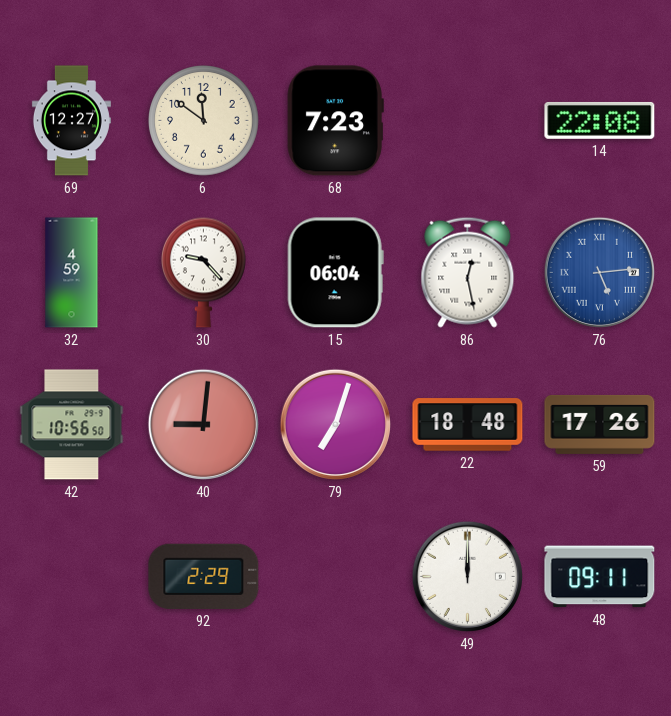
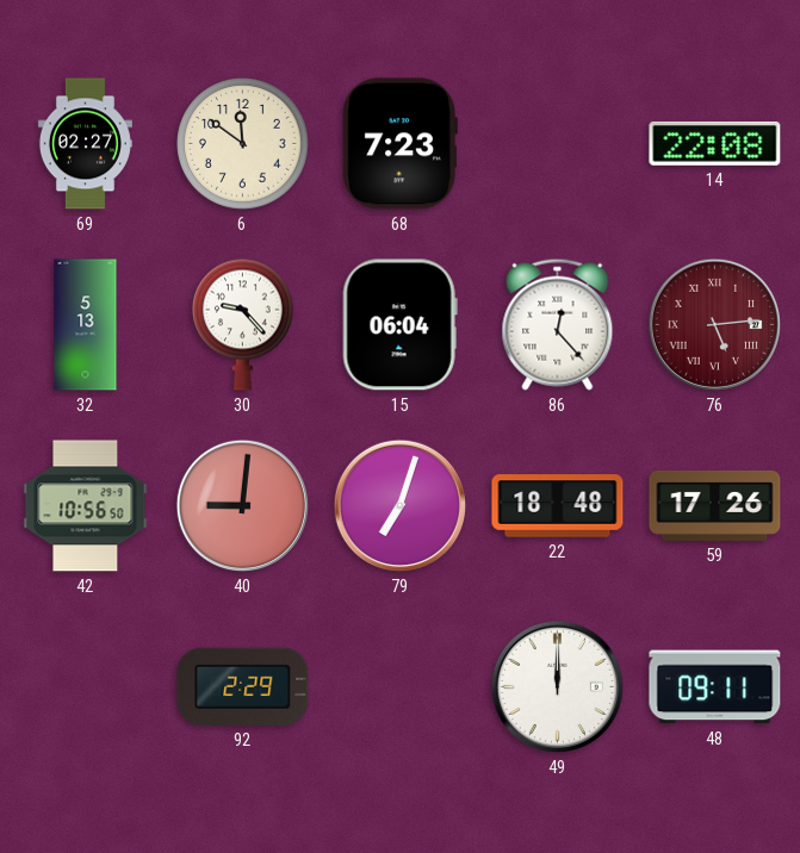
69: 12:27 -> 02:27 (85, 144)
32: 4:59 -> 5:13 (86, 325)
86: 12:28 -> 12:23 (558, 324)
76 dial: blue -> burgundy (714, 324)
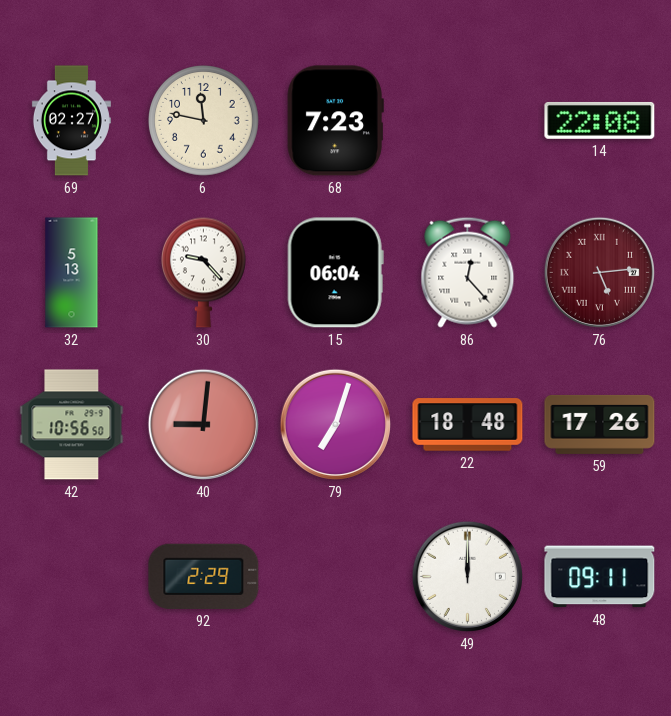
6: 11:51 -> 11:47 (204, 121)
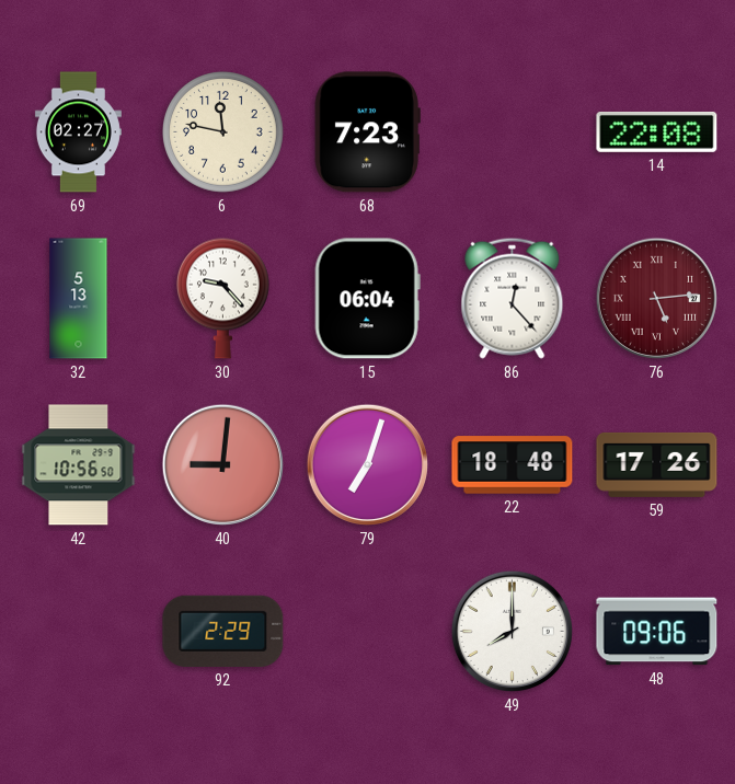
49: 12:00 -> 8:00 (512, 631)
48: 09:11 -> 09:06 (657, 632)
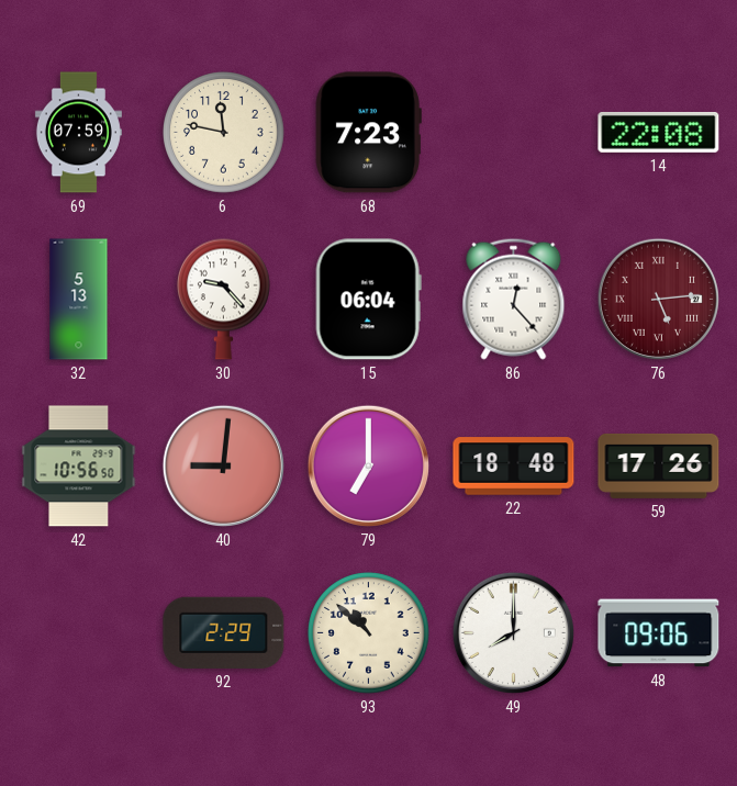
69: 02:27 -> 07:59 (78, 133)
79: 7:03 -> 7:00 (368, 465)
93: none -> 10:52 (369, 633)
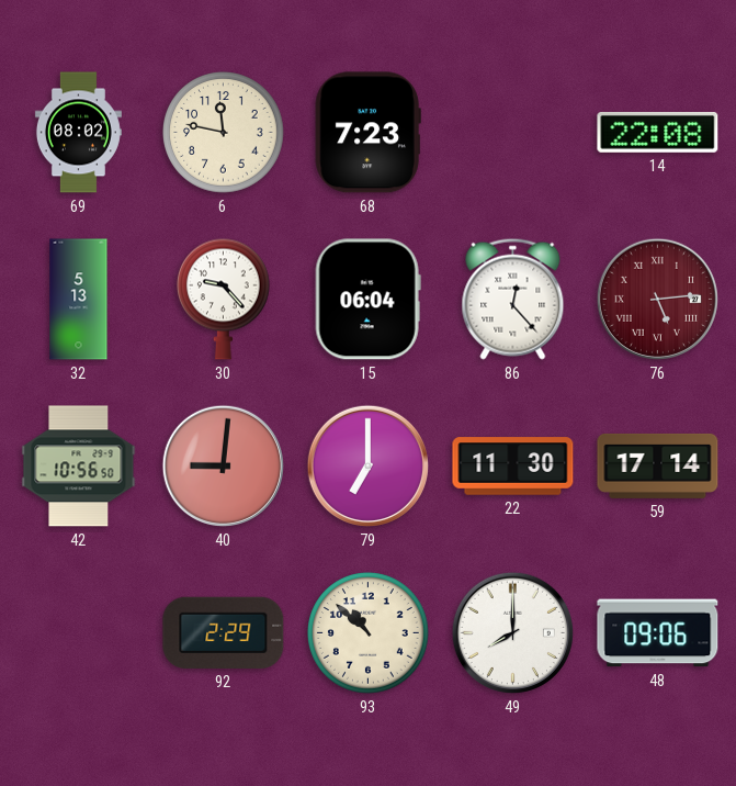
69: 07:59 -> 08:02 (78, 133)
22: 18:48 -> 11:30 (513, 467)
59: 17:26 -> 17:14 (658, 465)
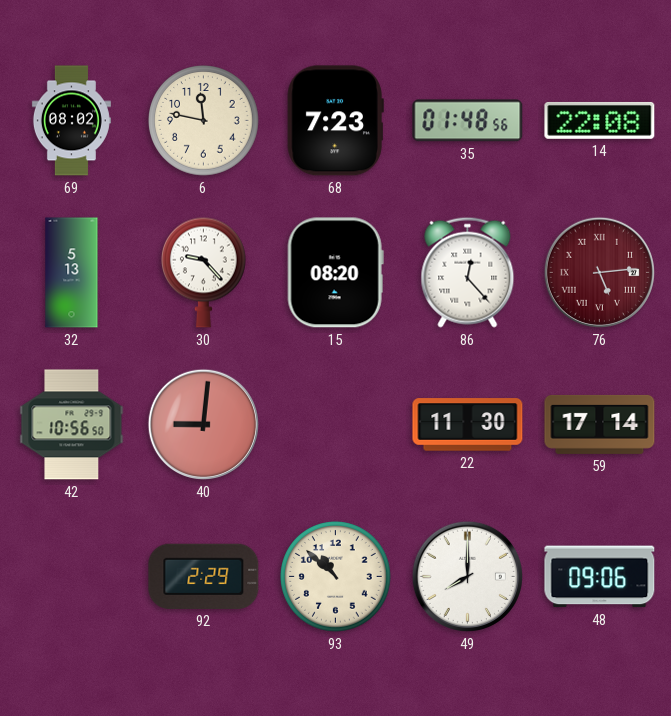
35: none -> 01:48 (468, 121)
15: 06:04 -> 08:20 (335, 273)
79: 7:00 -> none (367, 465)
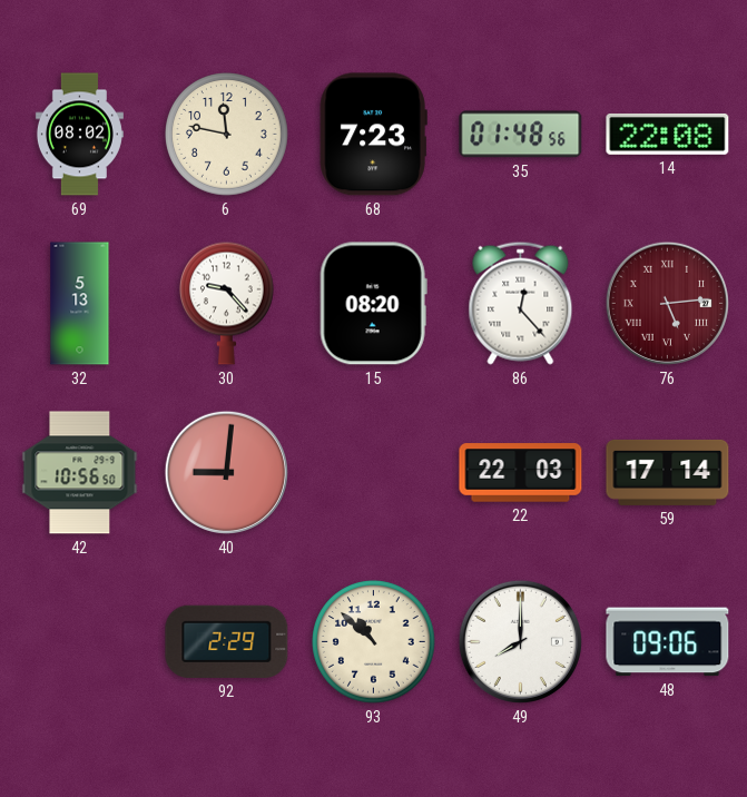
22: 11:30 -> 22:03 (521, 473)
